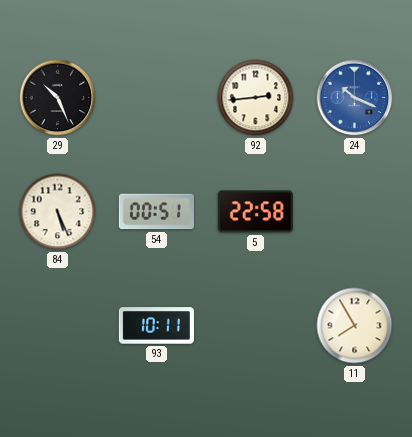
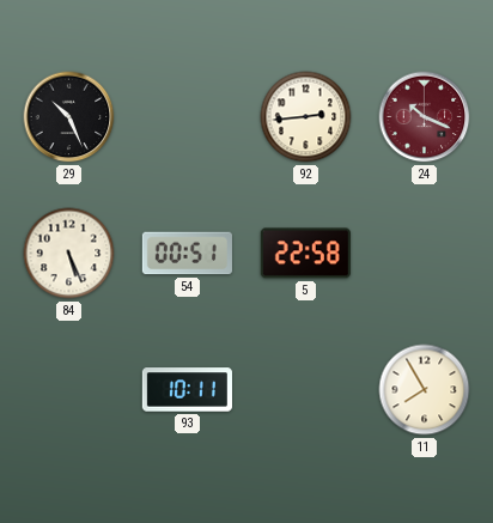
24 dial: blue -> burgundy (425, 117)
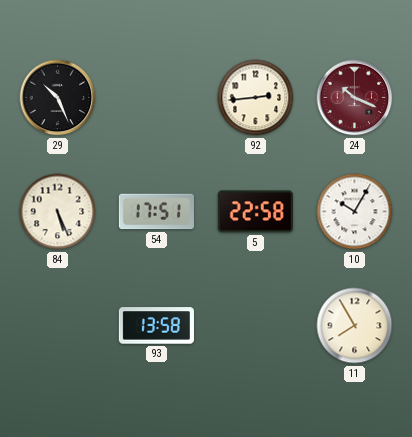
54: 00:51 -> 17:51 (156, 212)
10: none -> 10:05 (355, 212)
93: 10:11 -> 13:58 (156, 326)
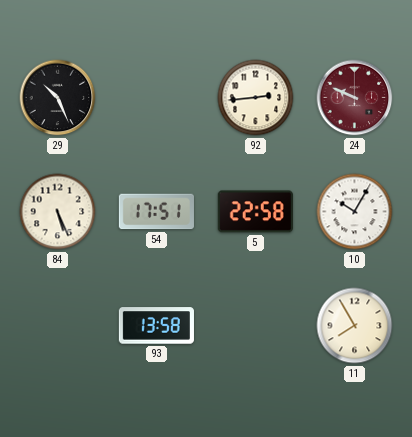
24: 10:19 -> 9:49 (355, 98)
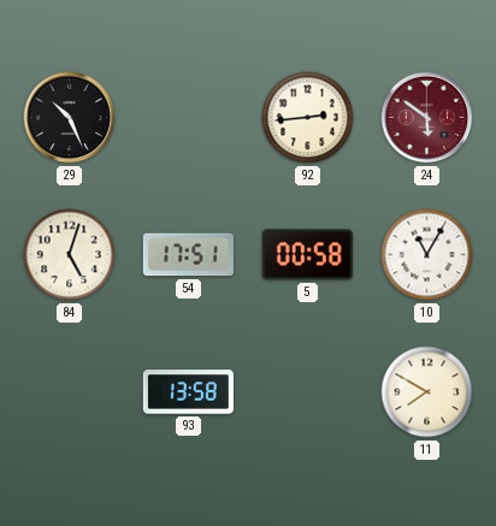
24: 9:49 -> 5:51 (427, 118)
84: 5:26 -> 5:03 (70, 255)
5: 22:58 -> 00:58 (307, 255)
10: 10:05 -> 11:05 (427, 255)
11: 7:55 -> 7:50 (427, 392)
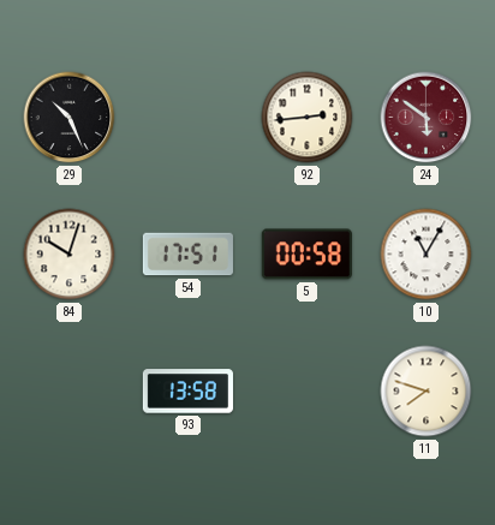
84: 5:03 -> 10:03 (70, 255)
11: 7:50 -> 7:48 (427, 392)
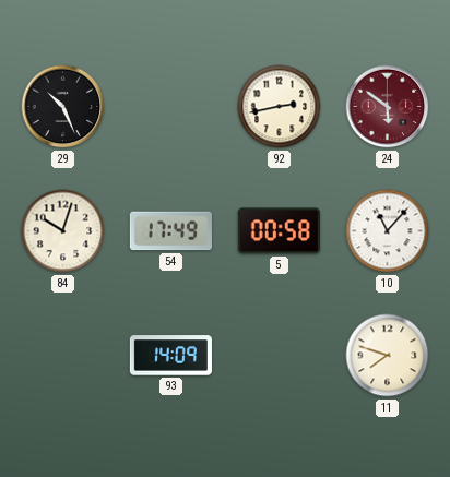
92: 2:44 -> 2:43 (280, 107)
54: 17:51 -> 17:49 (170, 231)
10: 11:05 -> 11:07 (388, 231)
93: 13:58 -> 14:09 (170, 356)
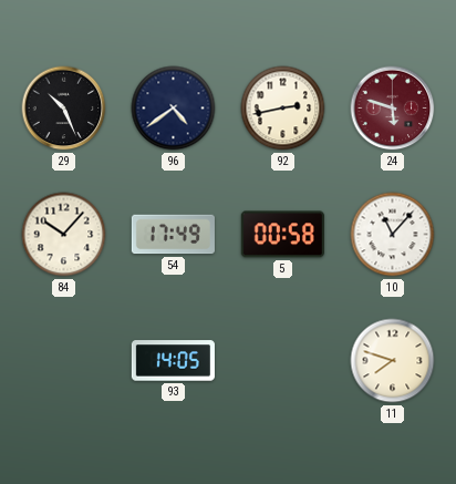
96: none -> 4:39 (174, 109)
24: 5:51 -> 5:48 (393, 109)
84: 10:03 -> 10:07 (64, 235)
93: 14:09 -> 14:05 (173, 361)
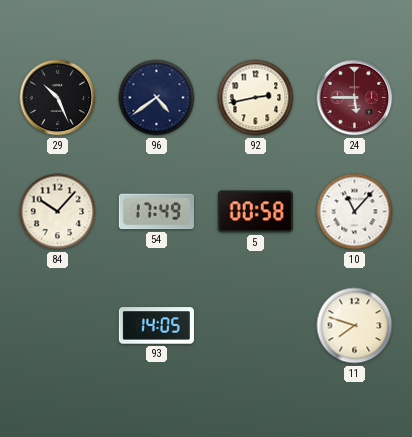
24: 5:48 -> 5:45 (355, 98)
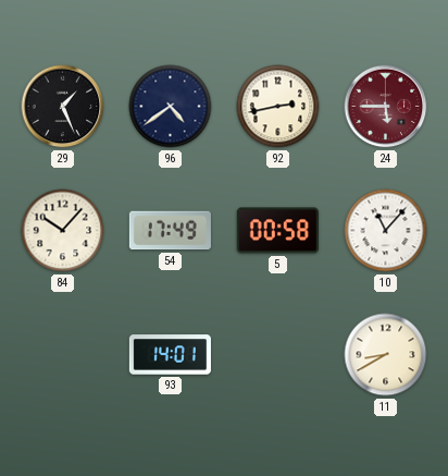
29: 10:26 -> 1:26 (63, 107)
93: 14:05 -> 14:01 (170, 355)
11: 7:48 -> 8:40 (386, 355)
